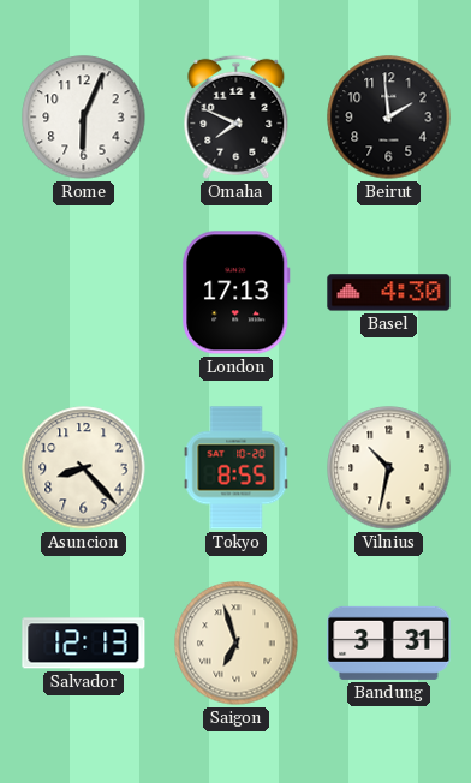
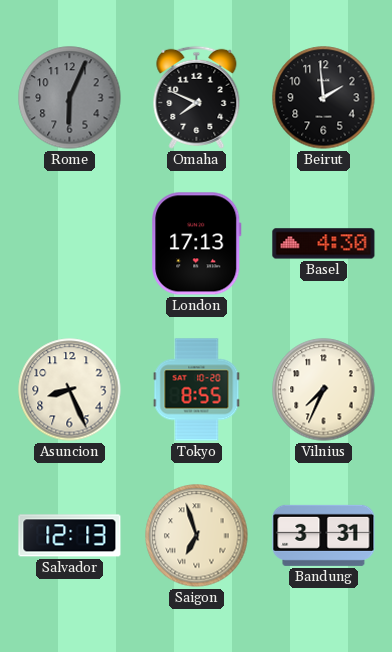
Rome dial: white -> grey (70, 98)
Asuncion: 8:23 -> 8:26 (70, 390)
Vilnius: 10:32 -> 7:34 (324, 390)
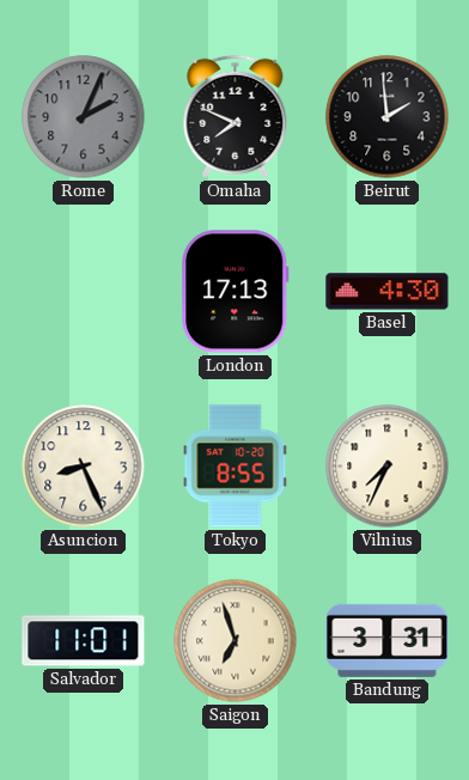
Rome: 6:04 -> 2:04 (84, 117)
Salvador: 12:13 -> 11:01 (84, 641)
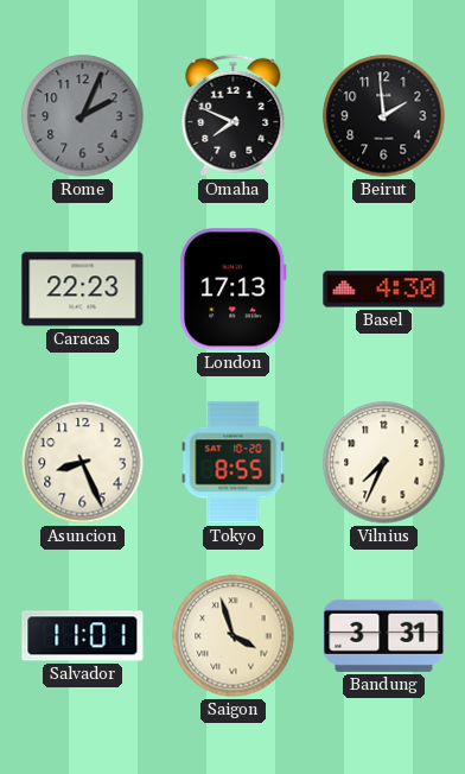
Caracas: none -> 22:23 (83, 290)
Saigon: 6:57 -> 3:57 (234, 636)
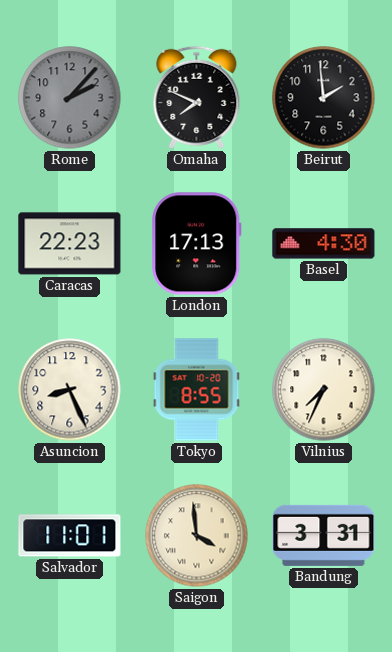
Rome: 2:04 -> 2:07 (70, 98)
Saigon: 3:57 -> 3:59 (197, 536)
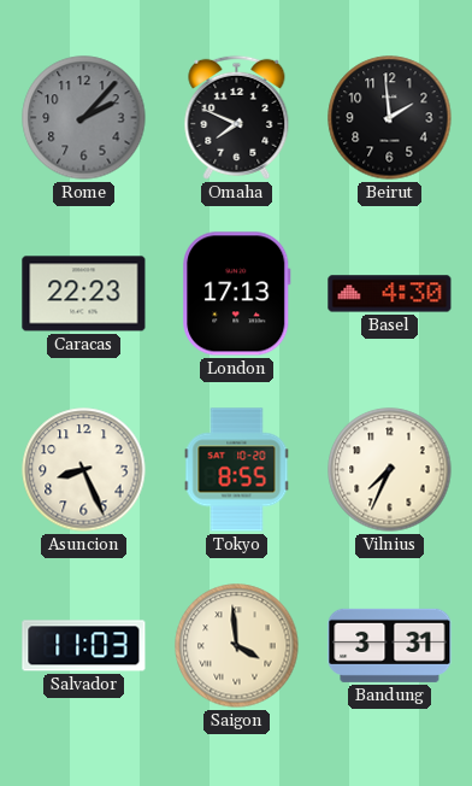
Salvador: 11:01 -> 11:03 (84, 646)
